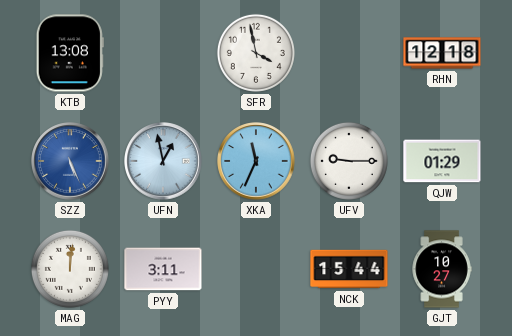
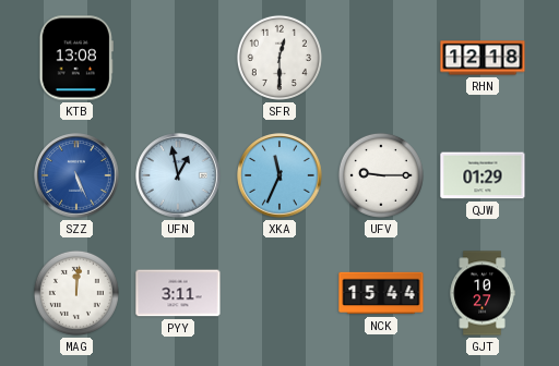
SFR: 3:58 -> 12:30 (279, 58)
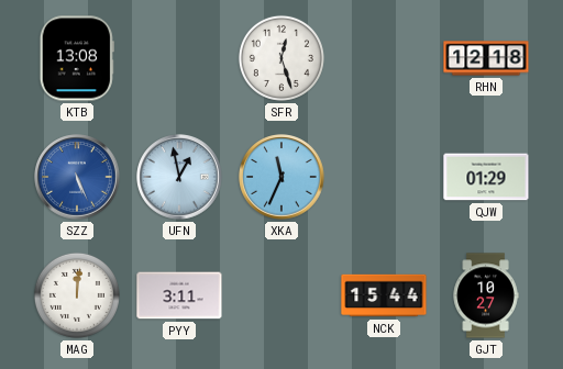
SFR: 12:30 -> 12:27 (281, 58)
UFV: 9:15 -> none (381, 175)
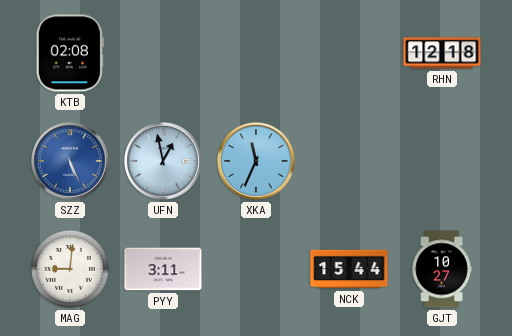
KTB: 13:08 -> 02:08 (70, 53)
SFR: 12:27 -> none (281, 58)
QJW: 01:29 -> none (486, 177)
MAG: 12:01 -> 9:01 (70, 269)
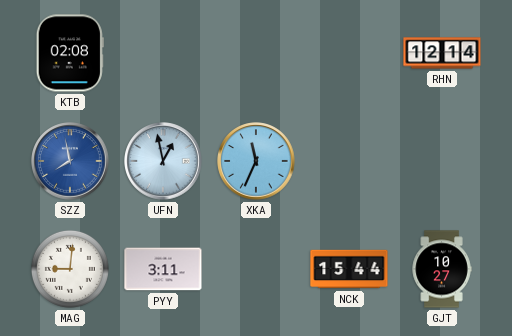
RHN: 12:18 -> 12:14 (442, 53)
SZZ: 5:26 -> 7:58 (70, 161)
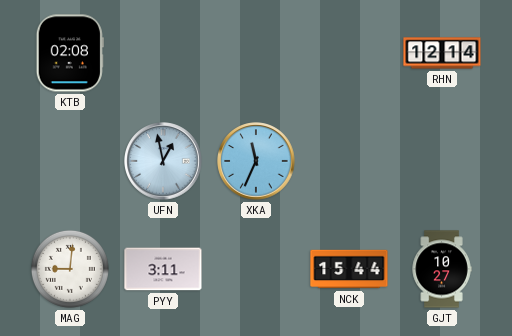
SZZ: 7:58 -> none (70, 161)
